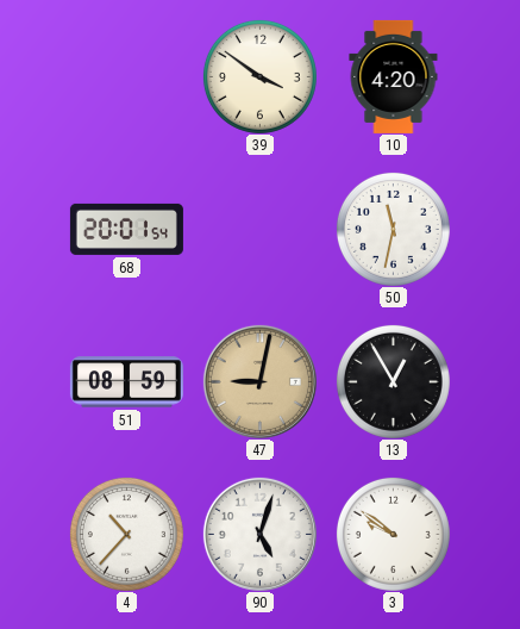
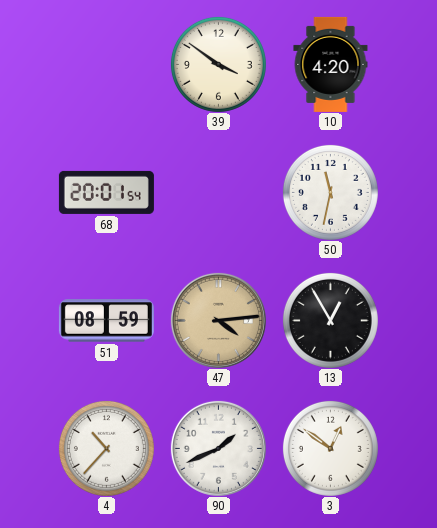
47: 9:02 -> 4:14 (218, 320)
90: 5:03 -> 1:41 (218, 448)
3: 9:51 -> 12:51 (330, 448)
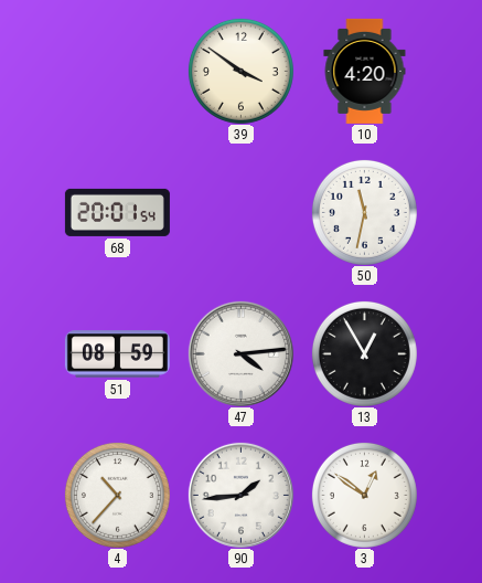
47 dial: champagne -> white (240, 353)
90: 1:41 -> 1:44 (240, 495)
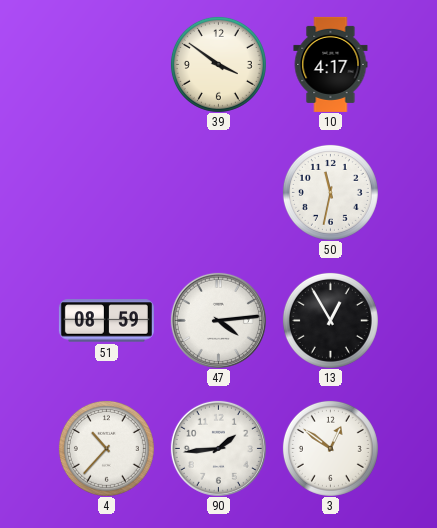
10: 4:20 -> 4:17 (331, 64)
68: 20:01 -> none (117, 212)
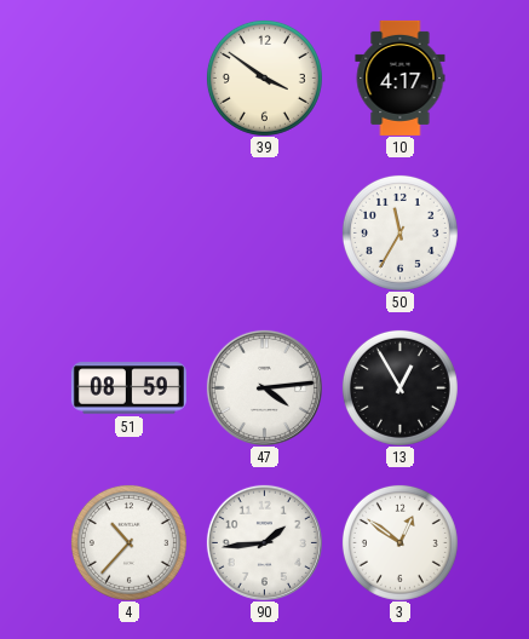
50: 11:32 -> 11:35 (399, 232)
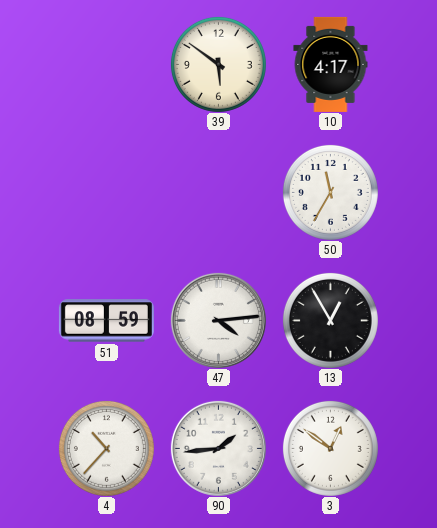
39: 3:51 -> 5:51 (218, 64)
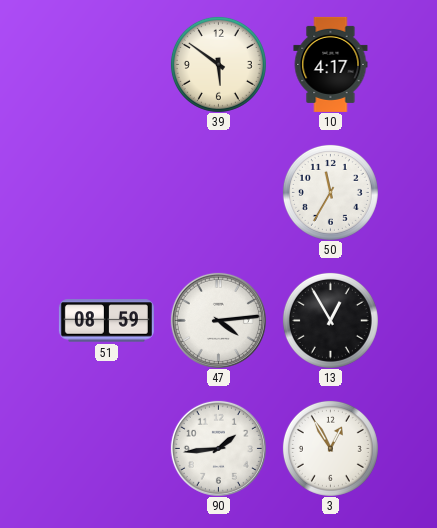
4: 10:37 -> none (106, 448)
3: 12:51 -> 12:55 (330, 448)
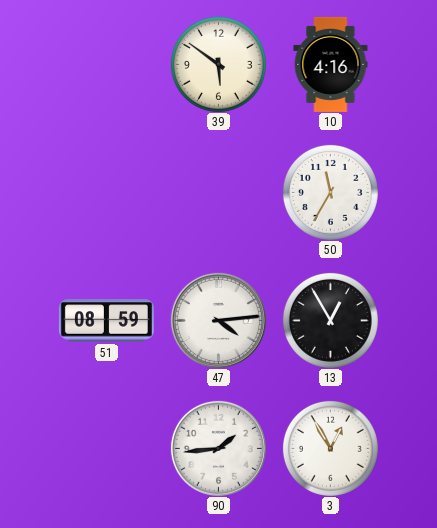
10: 4:17 -> 4:16 (331, 64)
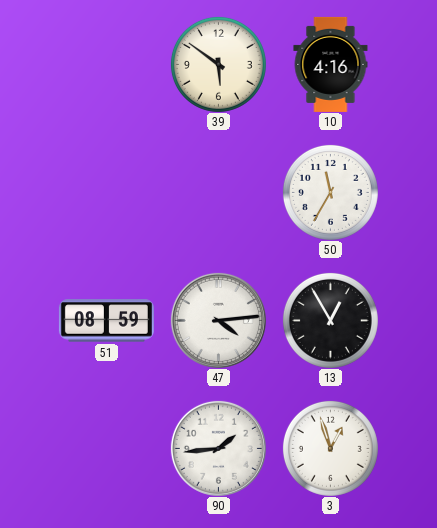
3: 12:55 -> 12:57 (330, 448)
